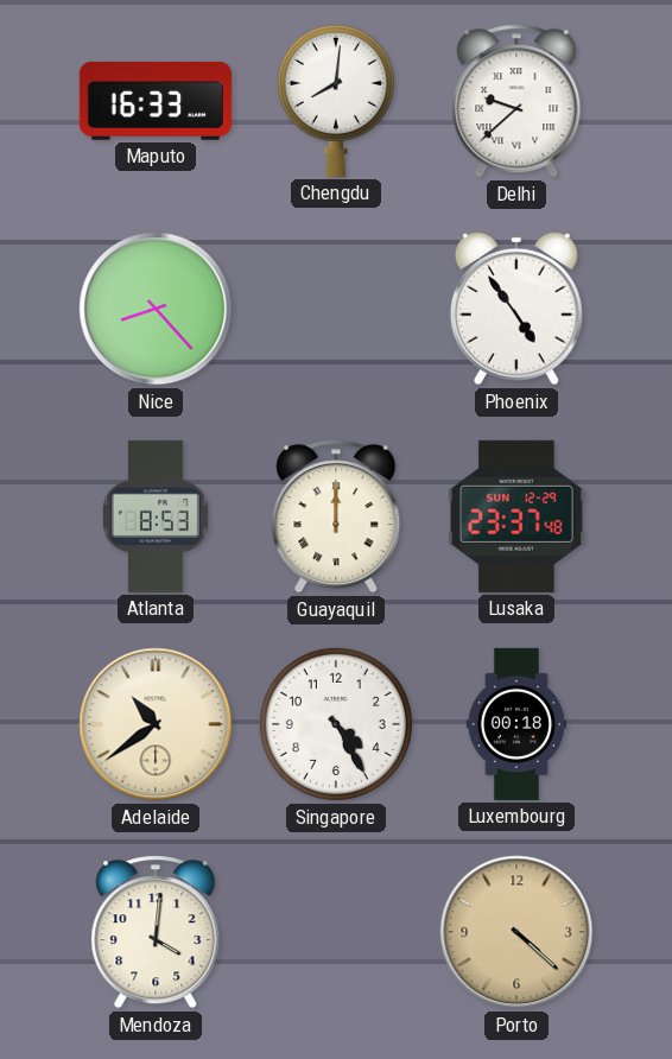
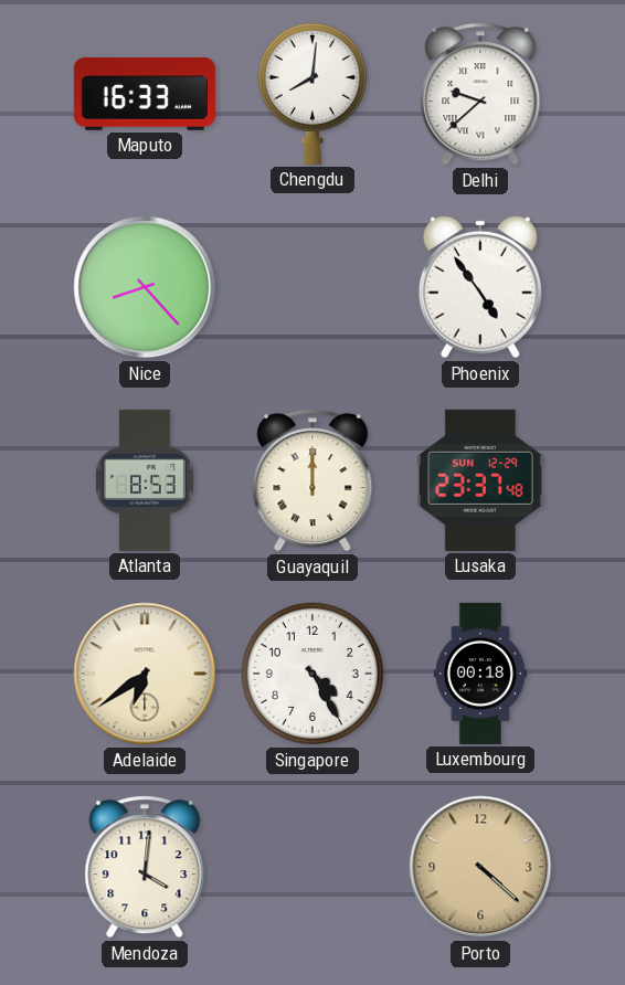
Adelaide: 10:39 -> 6:39 (145, 674)
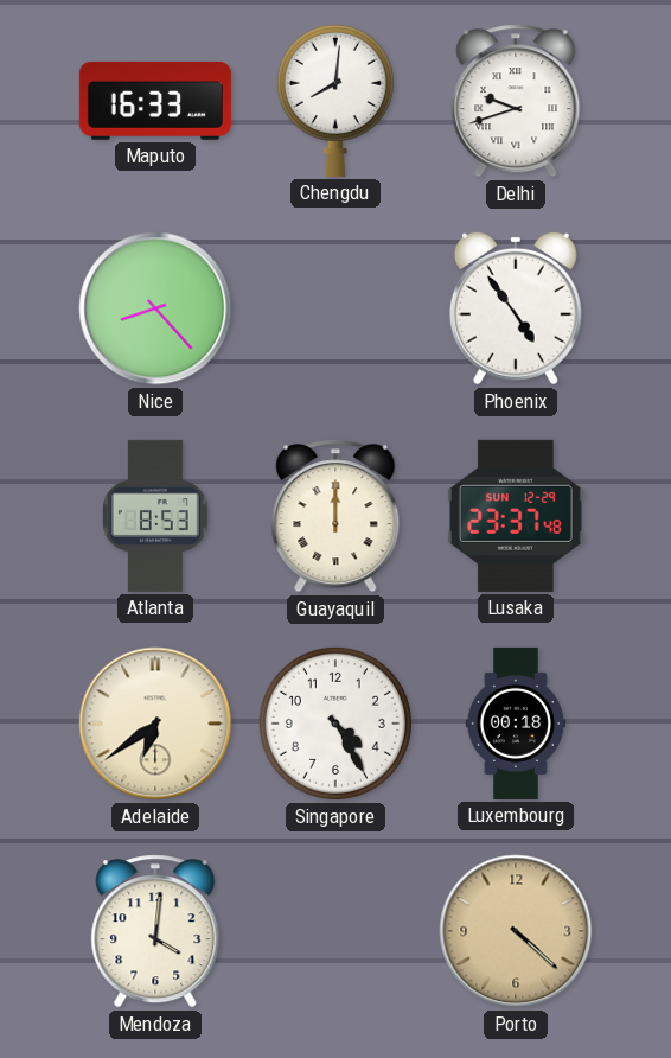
Delhi: 9:38 -> 9:42 (516, 101)
